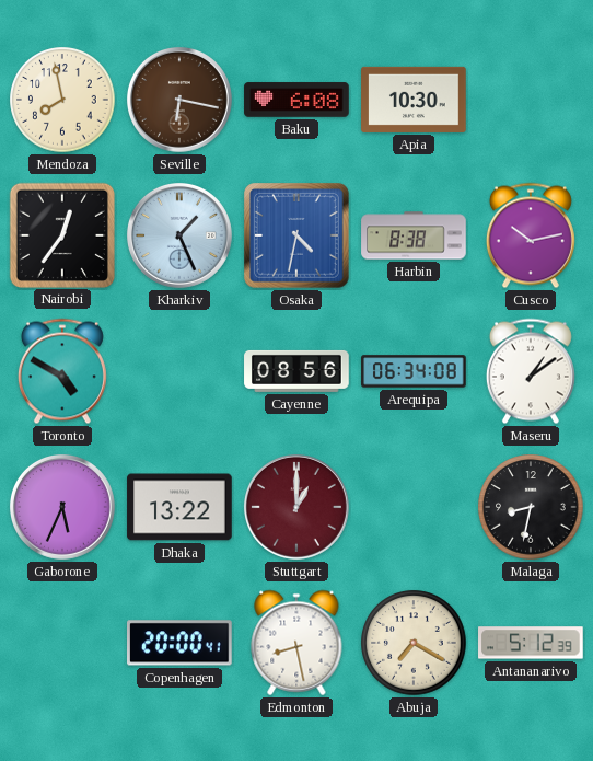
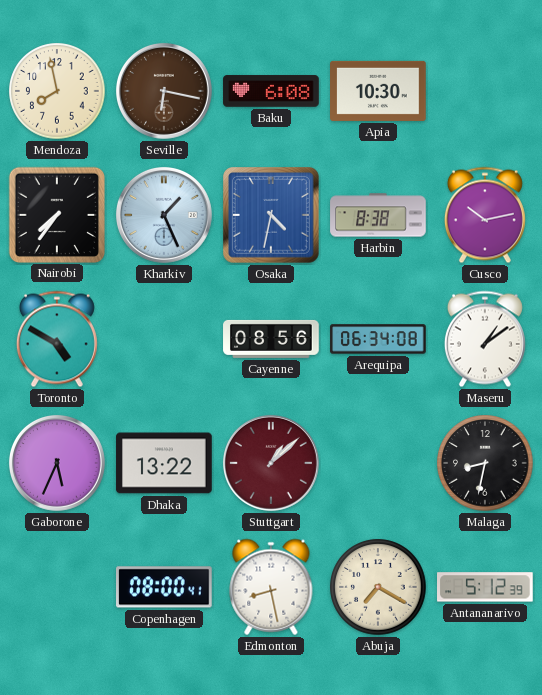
Nairobi: 12:36 -> 7:36 (56, 214)
Stuttgart: 1:00 -> 1:08 (271, 463)
Copenhagen: 20:00 -> 08:00 (165, 587)
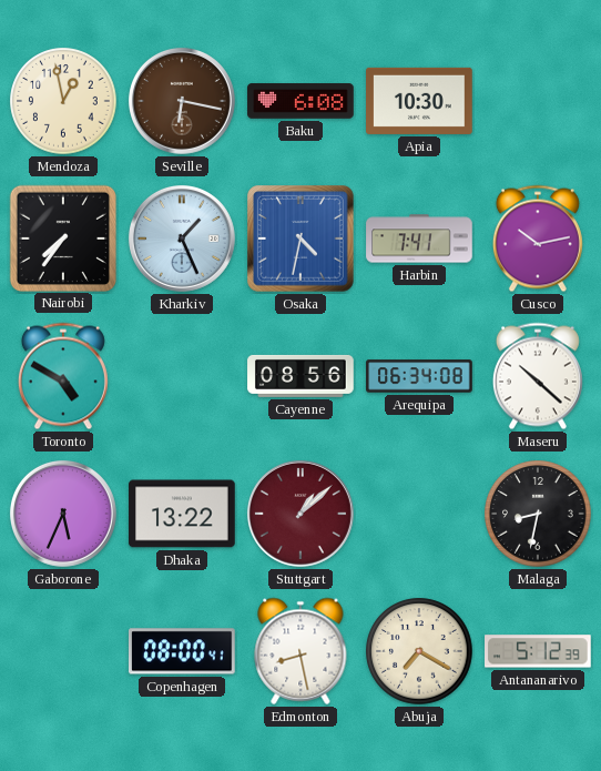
Mendoza: 7:58 -> 12:58 (63, 101)
Harbin: 8:38 -> 7:41 (419, 239)
Maseru: 1:09 -> 10:22 (538, 376)
